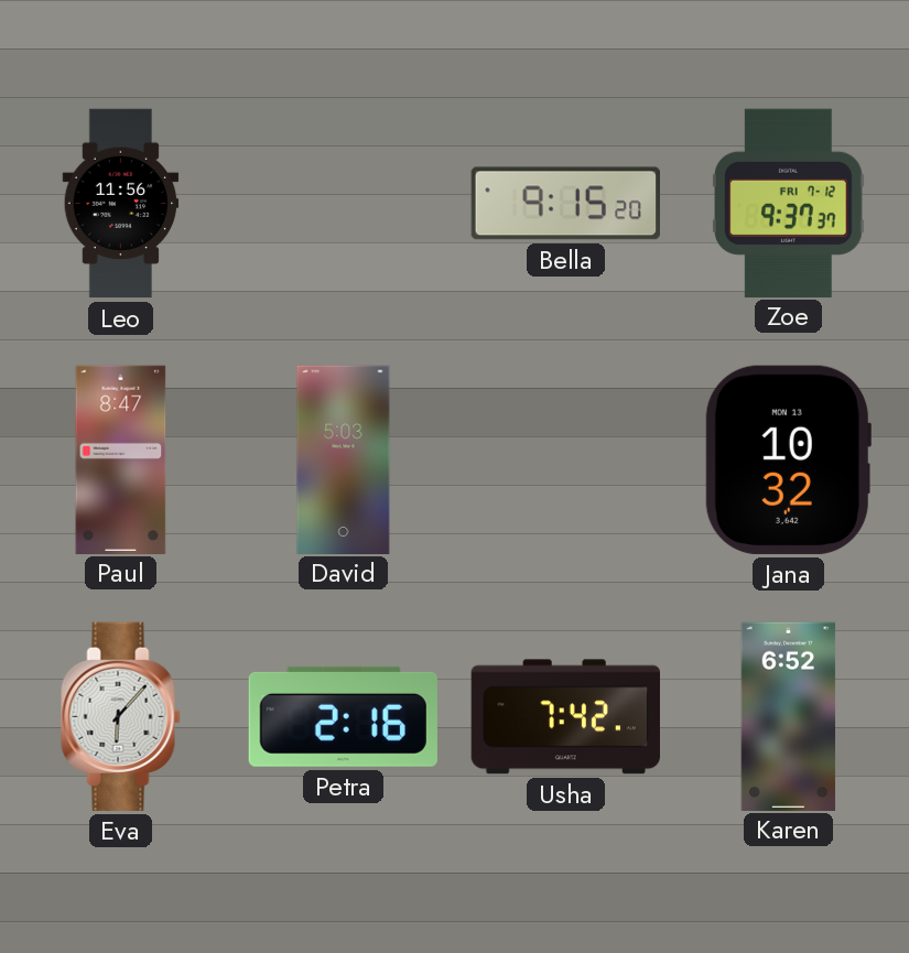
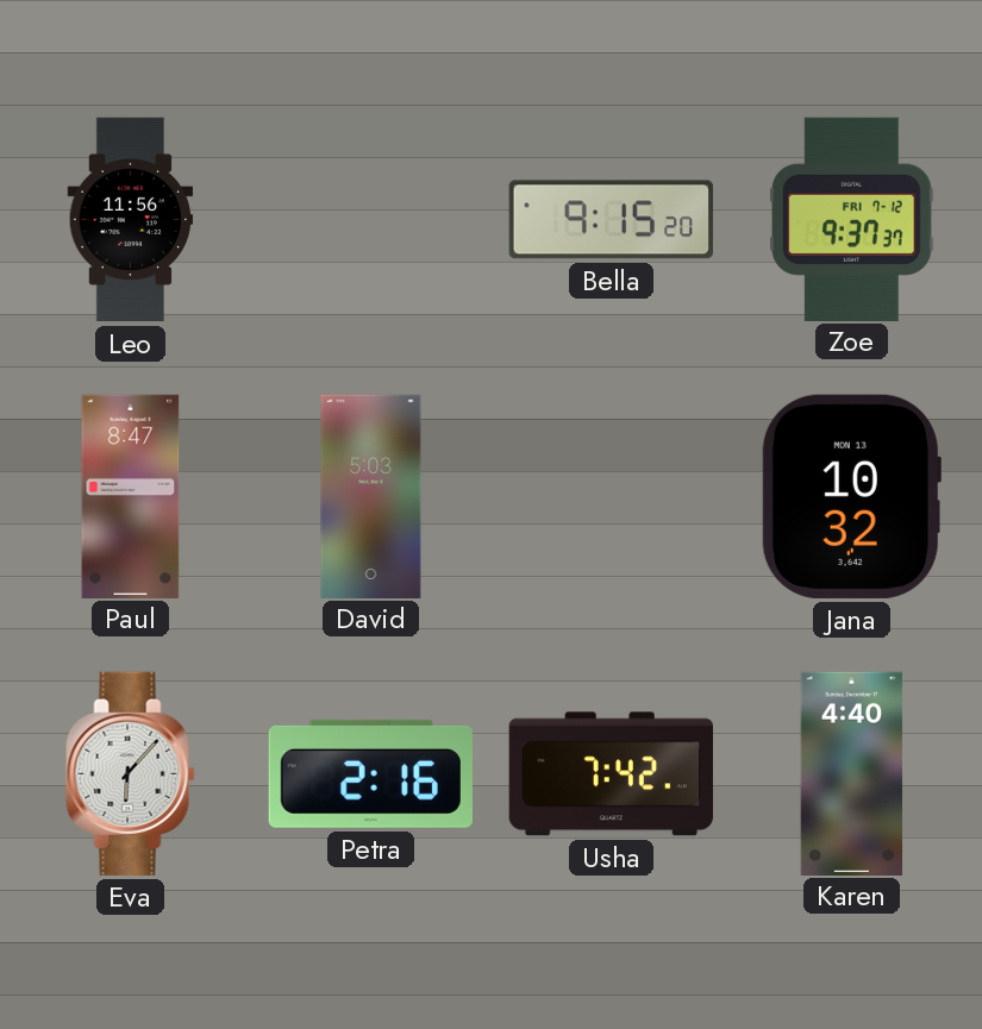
Karen: 6:52 -> 4:40 (852, 773)
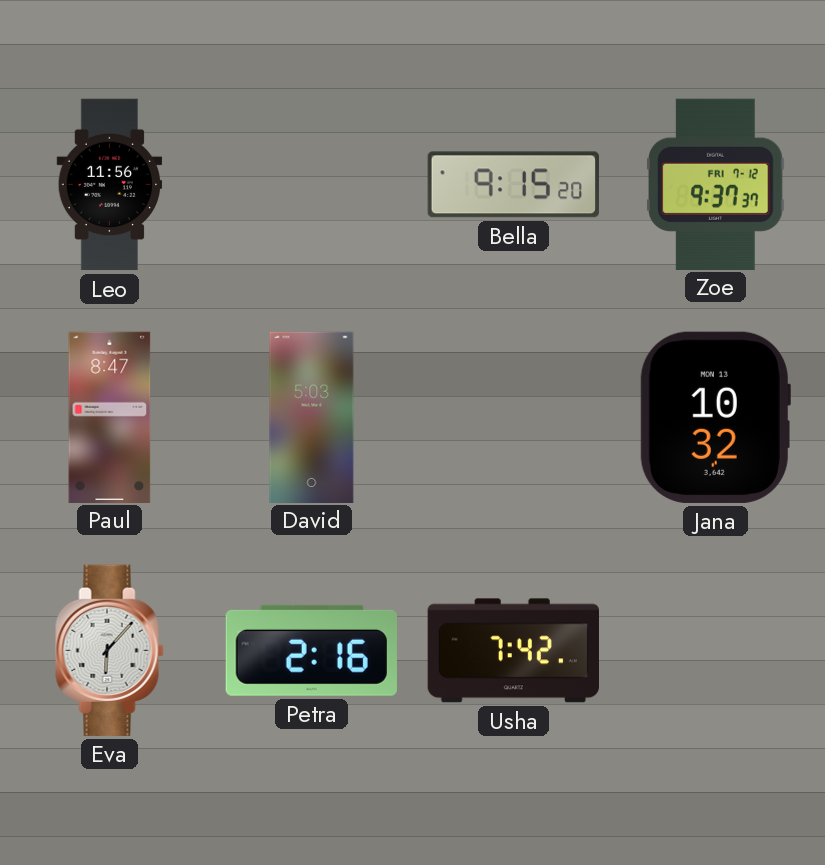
Karen: 4:40 -> none (852, 773)
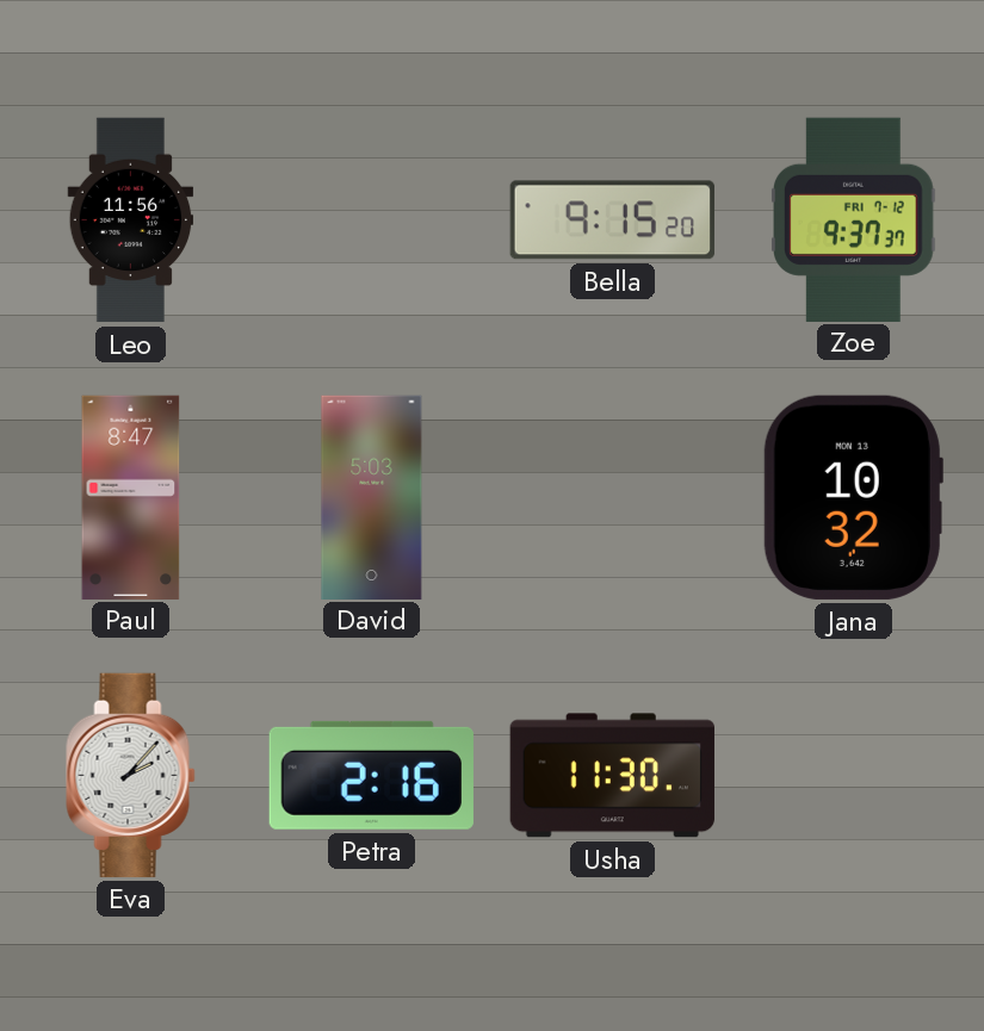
Eva: 6:07 -> 2:07 (131, 775)
Usha: 7:42 -> 11:30 (612, 776)
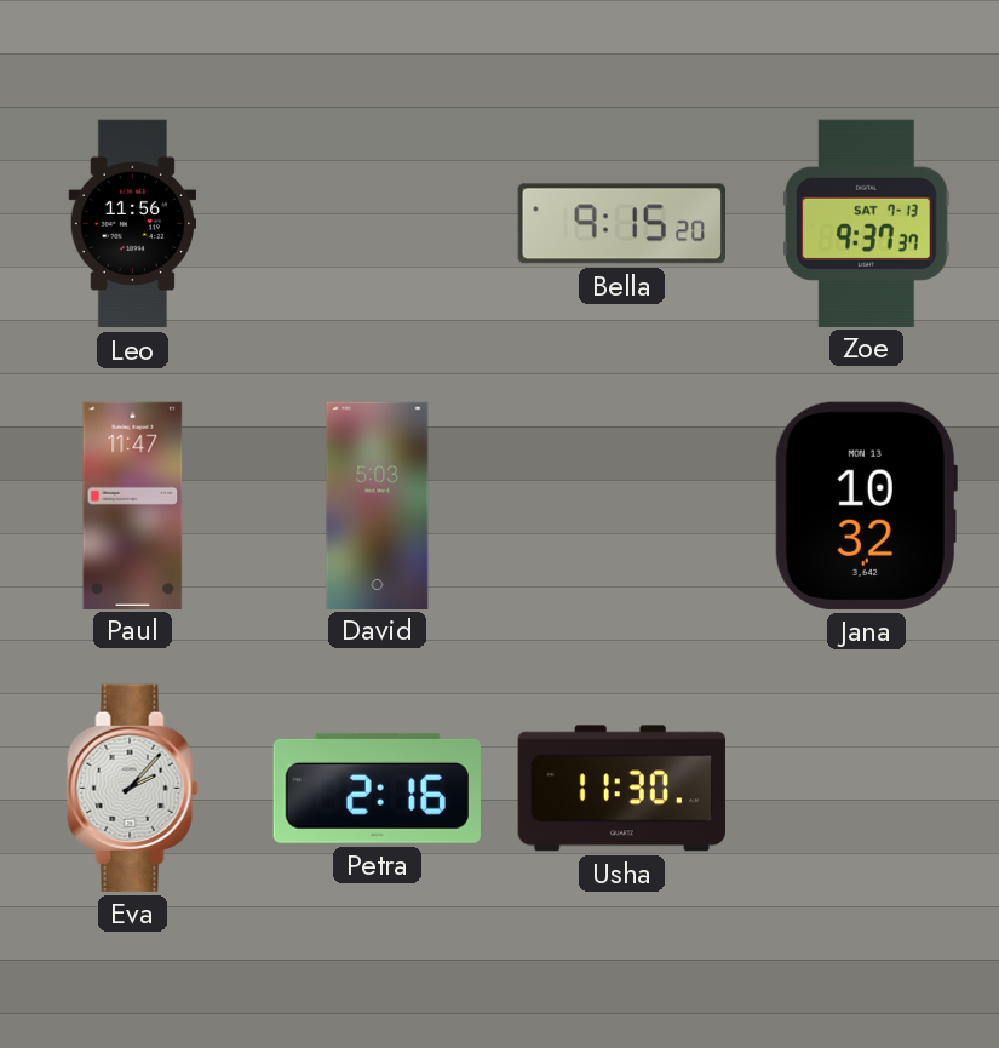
Zoe date: FRI 7-12 -> SAT 7-13 (867, 223)
Paul: 8:47 -> 11:47 (133, 505)
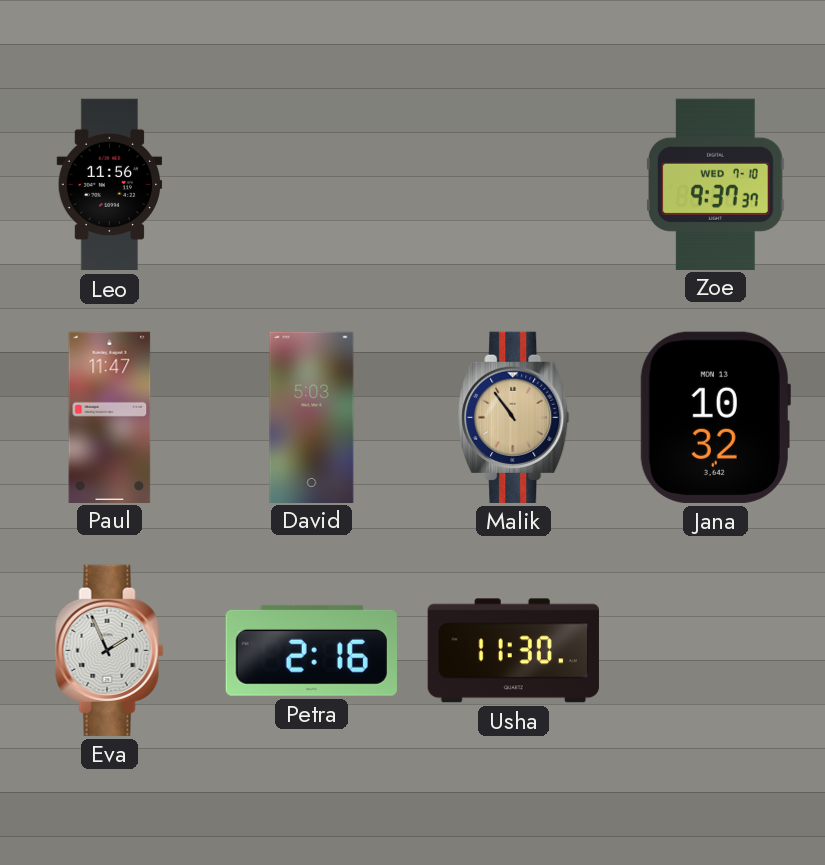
Bella: 9:15 -> none (621, 224)
Zoe date: SAT 7-13 -> WED 7-10 (716, 184)
Malik: none -> 10:54 (514, 417)
Eva: 2:07 -> 1:56 (110, 650)
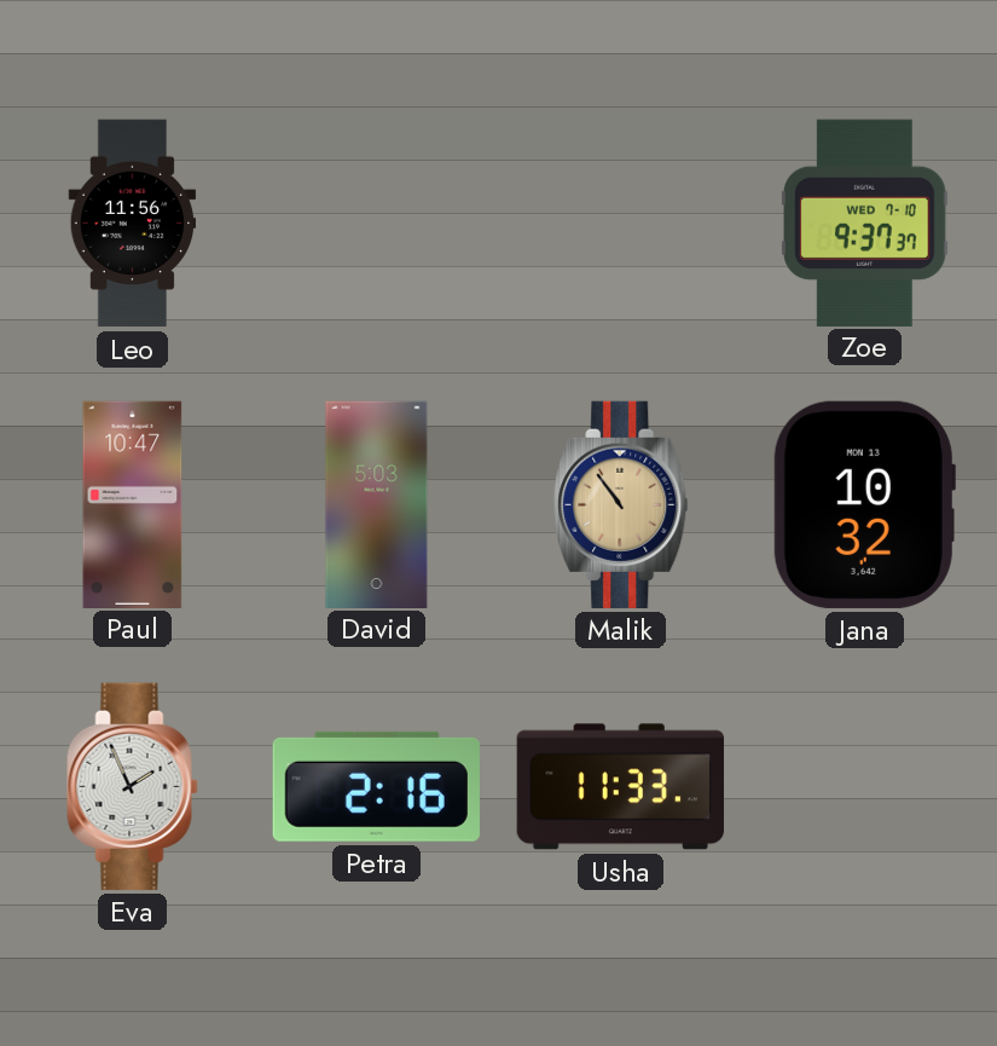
Paul: 11:47 -> 10:47 (133, 504)
Usha: 11:30 -> 11:33 (620, 787)
